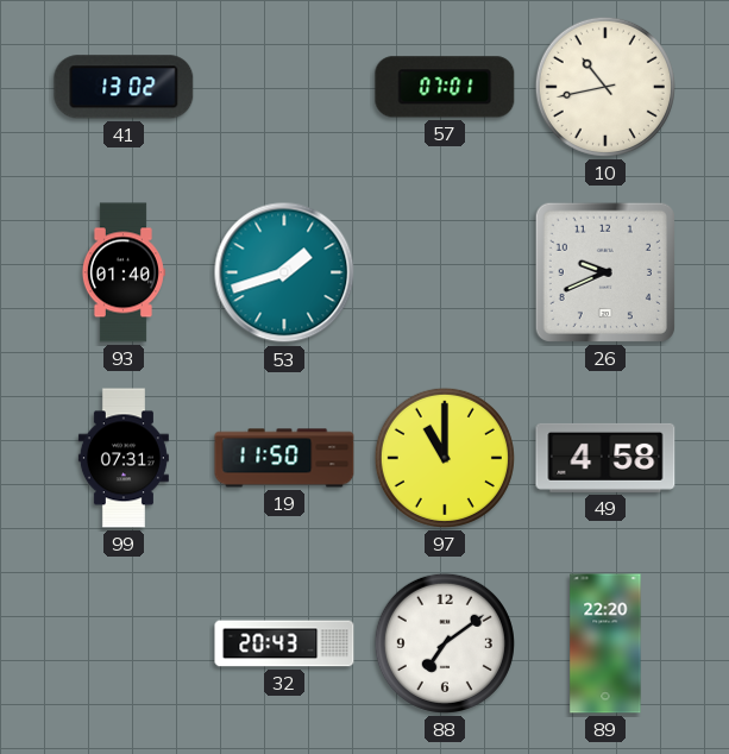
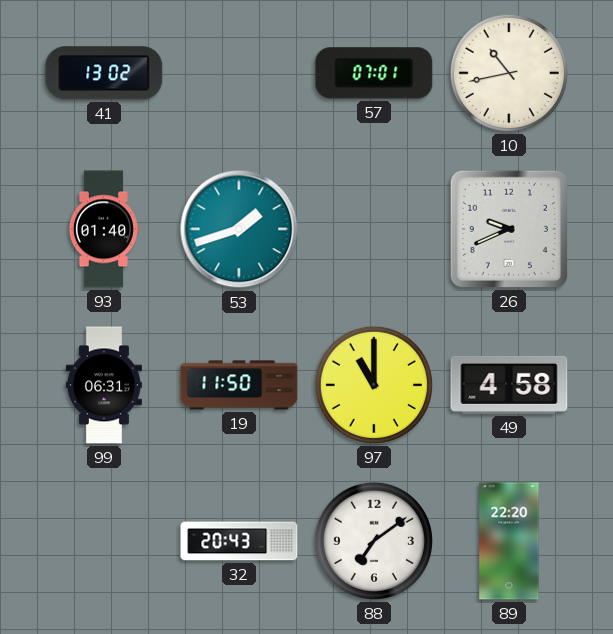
99: 07:31 -> 06:31 (104, 385)
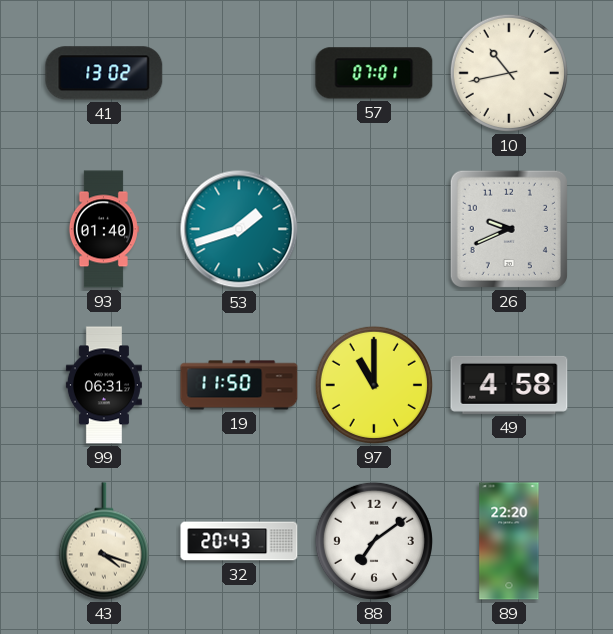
43: none -> 4:18 (104, 541)
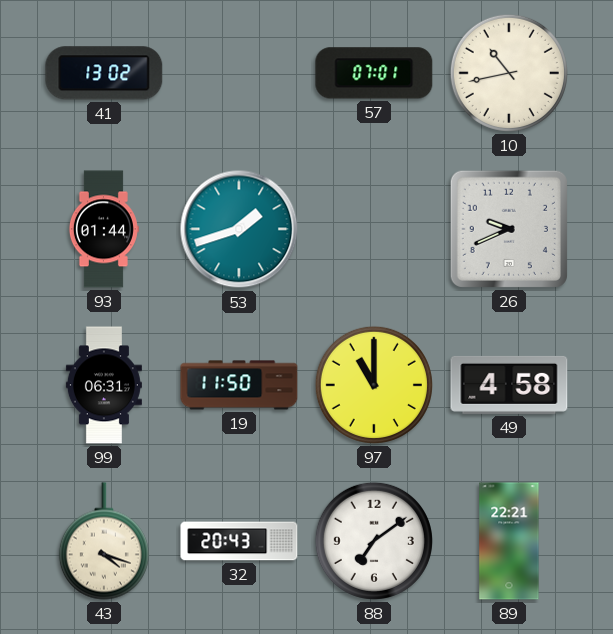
93: 01:40 -> 01:44 (103, 229)
89: 22:20 -> 22:21 (509, 541)
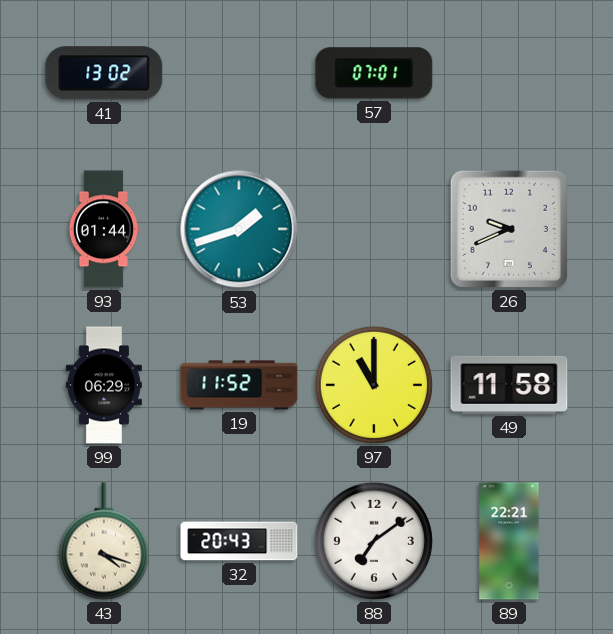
10: 10:43 -> none (509, 73)
99: 06:31 -> 06:29 (104, 385)
19: 11:50 -> 11:52 (239, 385)
49: 4:58 -> 11:58 (509, 385)
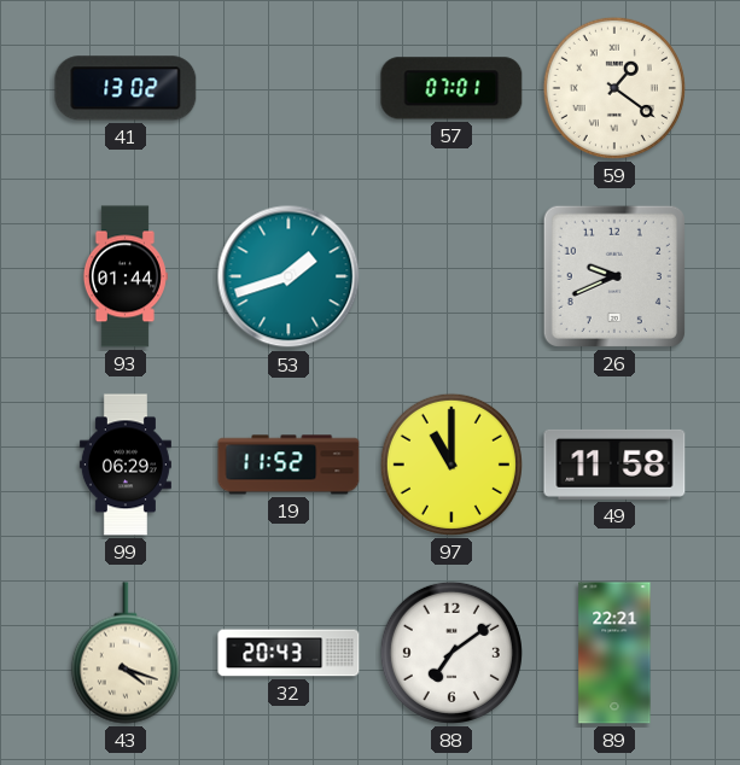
59: none -> 1:21 (614, 88)
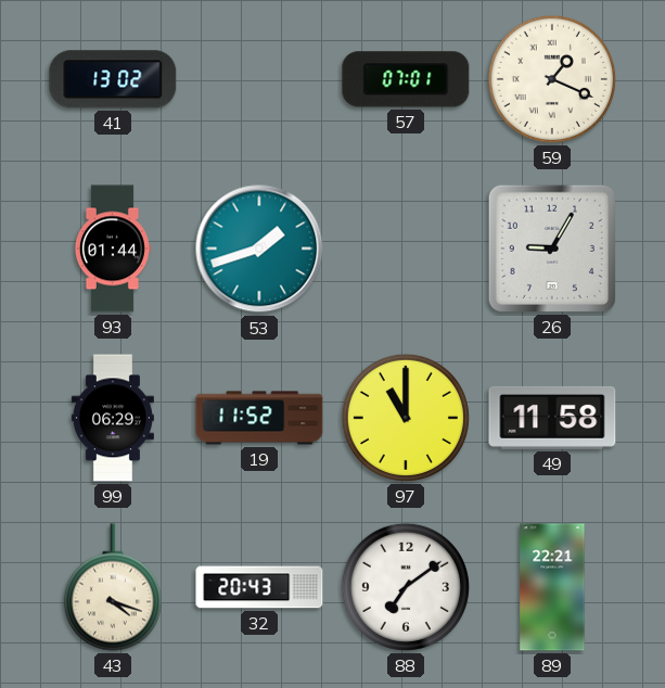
59: 1:21 -> 1:19 (552, 79)
26: 9:41 -> 9:05 (552, 249)
